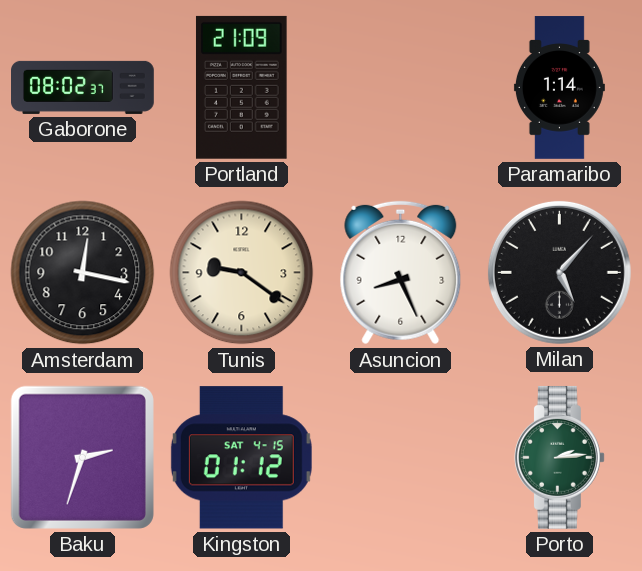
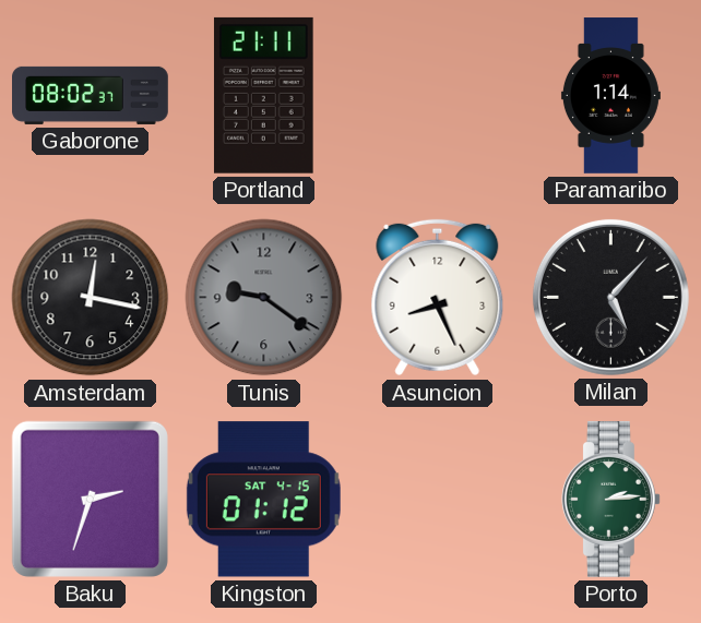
Portland: 21:09 -> 21:11 (263, 95)
Tunis dial: cream -> grey (264, 298)
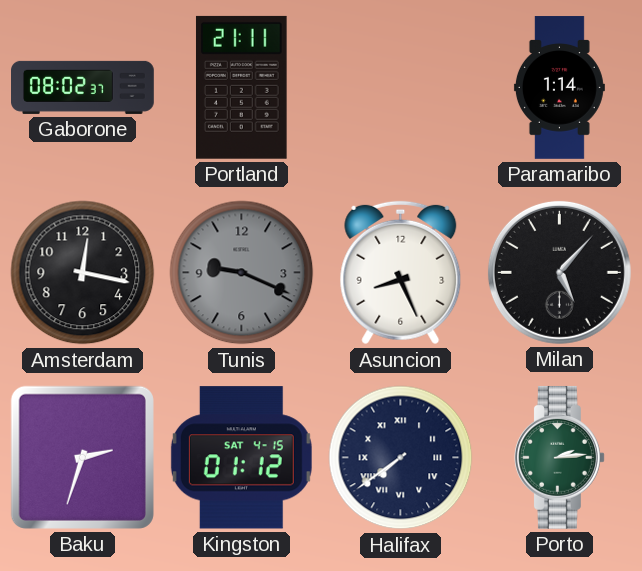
Tunis: 9:21 -> 9:19 (242, 273)
Halifax: none -> 7:39 (401, 458)
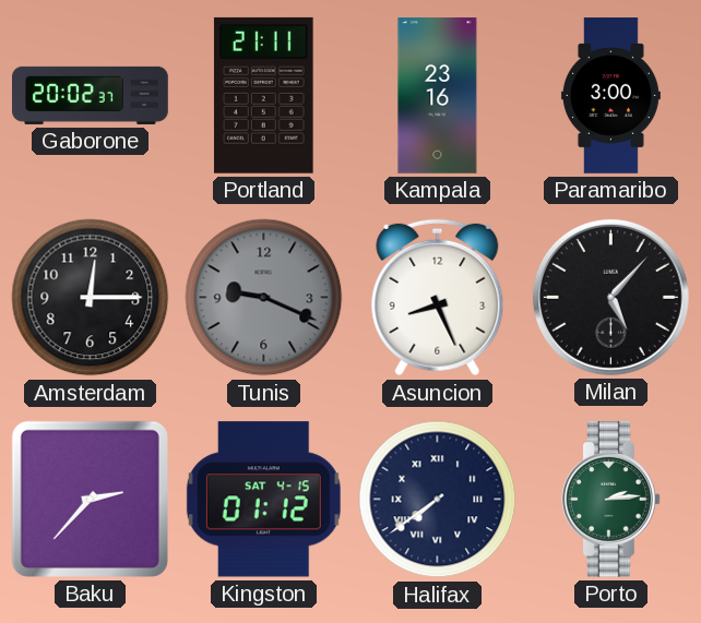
Gaborone: 08:02 -> 20:02 (91, 95)
Kampala: none -> 23:16 (438, 96)
Paramaribo: 1:14 -> 3:00 (610, 96)
Amsterdam: 12:17 -> 12:15 (91, 298)
Baku: 2:33 -> 2:37 (90, 499)
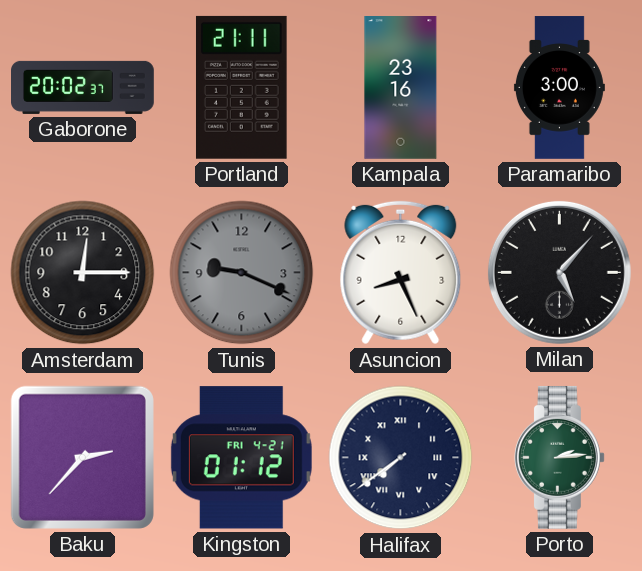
Kingston date: SAT 4-15 -> FRI 4-21 (241, 458)
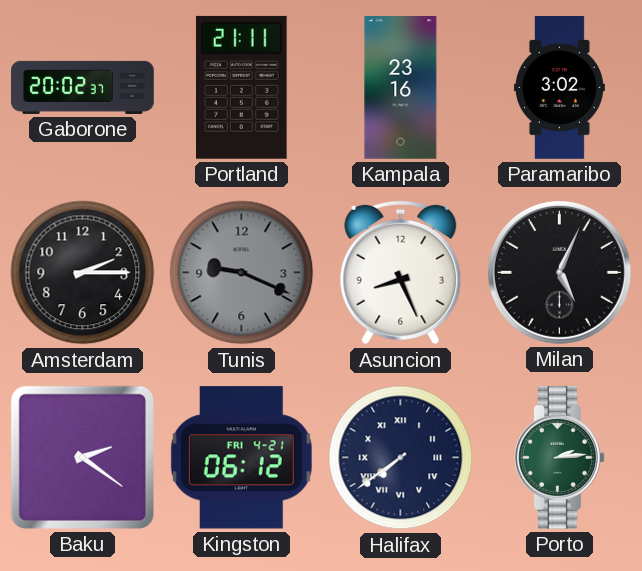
Paramaribo: 3:00 -> 3:02 (559, 88)
Amsterdam: 12:15 -> 2:15 (83, 273)
Milan: 5:07 -> 5:04 (559, 272)
Baku: 2:37 -> 2:21 (82, 457)
Kingston: 01:12 -> 06:12 (241, 458)
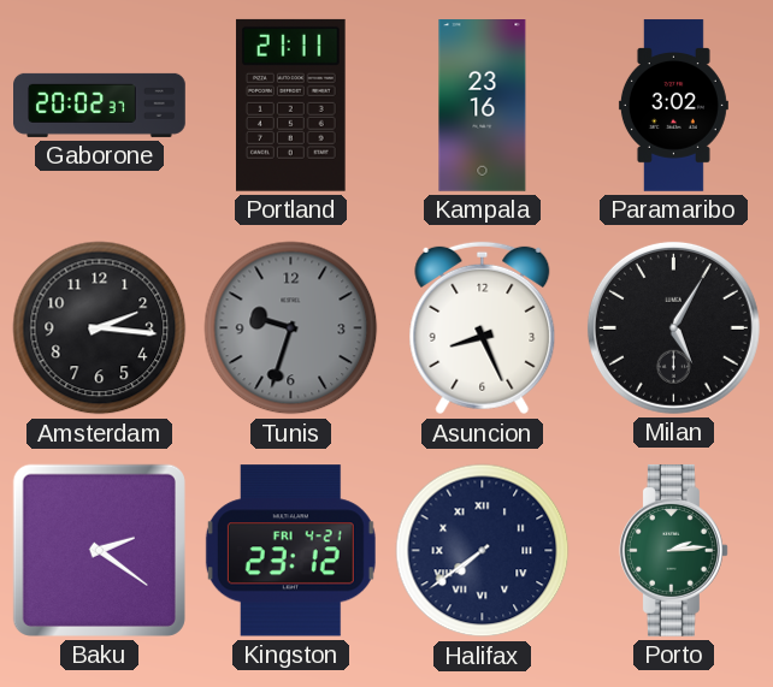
Amsterdam: 2:15 -> 2:16 (100, 328)
Tunis: 9:19 -> 9:33 (291, 328)
Milan: 5:04 -> 5:05 (673, 327)
Kingston: 06:12 -> 23:12 (290, 551)
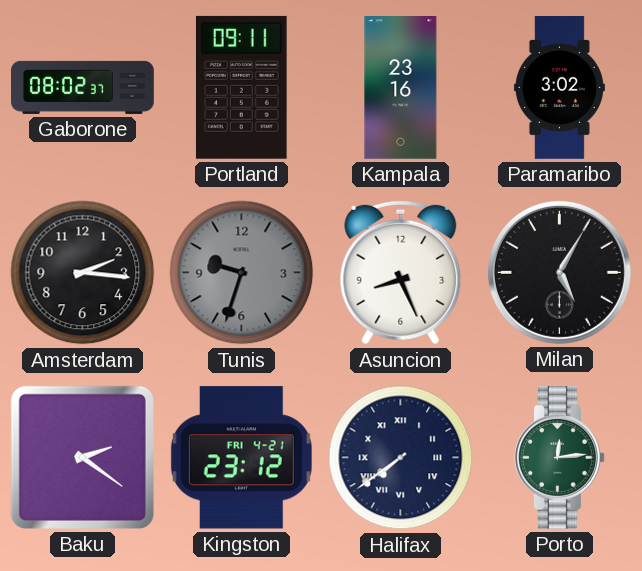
Gaborone: 20:02 -> 08:02 (83, 87)
Portland: 21:11 -> 09:11 (241, 87)
Porto: 2:14 -> 12:14 (559, 457)
